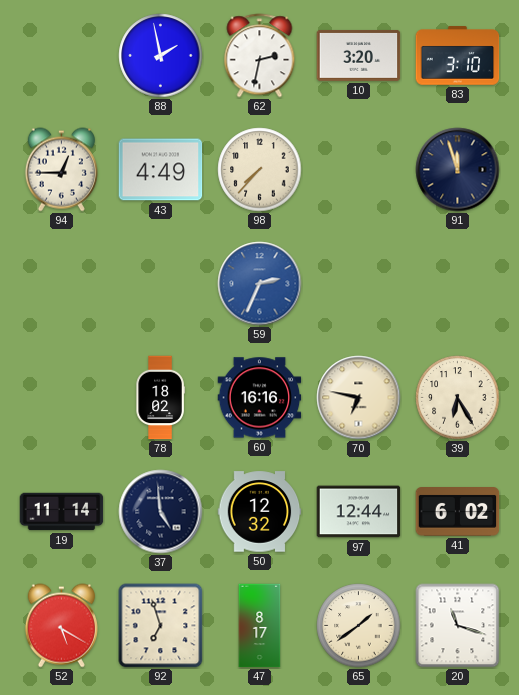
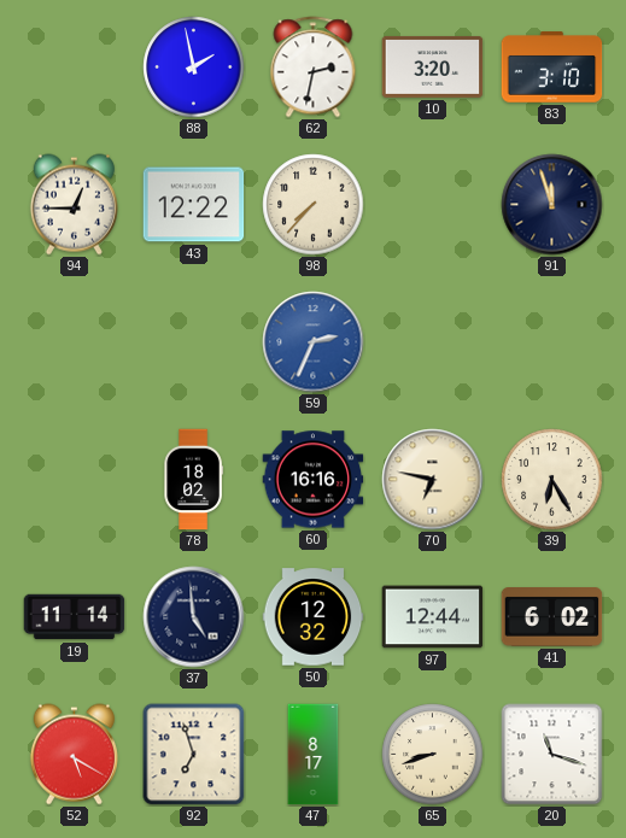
43: 4:49 -> 12:22 (194, 205)
65: 1:39 -> 8:42 (433, 755)
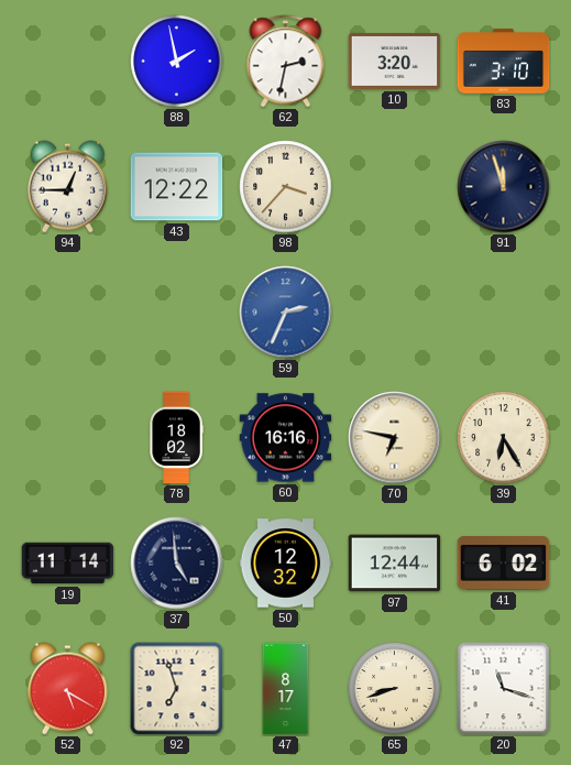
98: 7:37 -> 3:37 (286, 187)
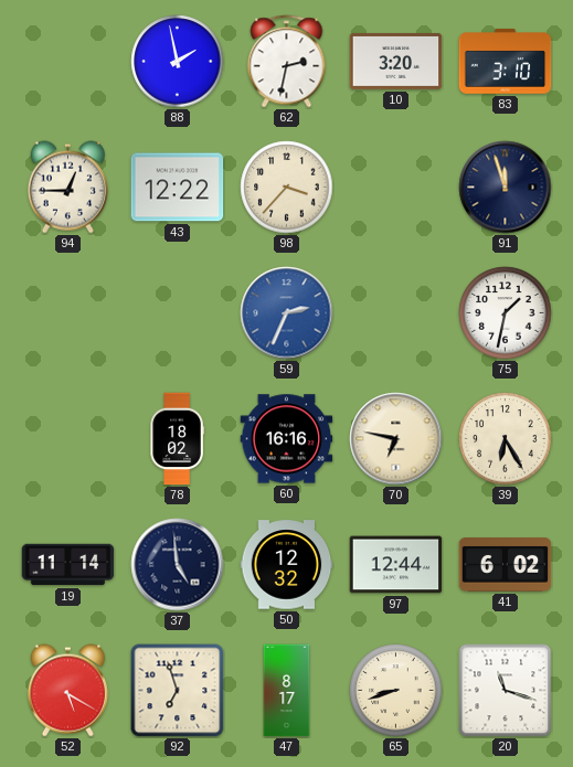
75: none -> 1:32 (506, 313)
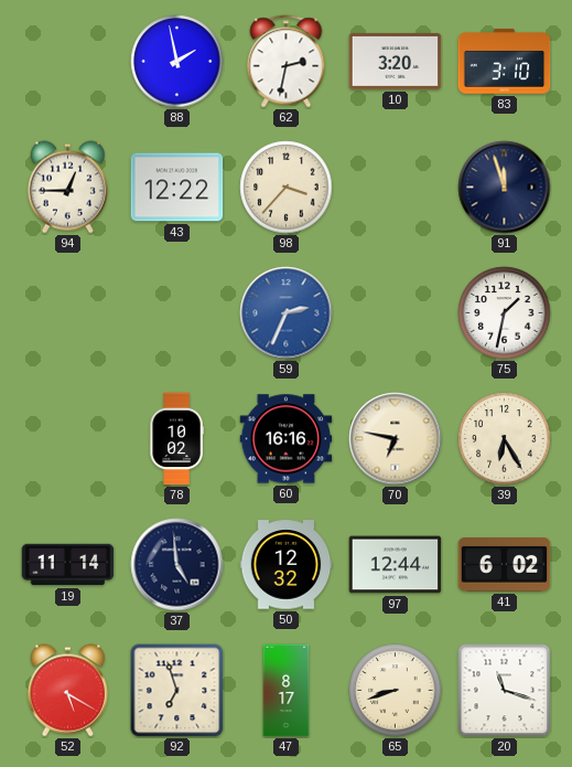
78: 18:02 -> 10:02 (176, 439)
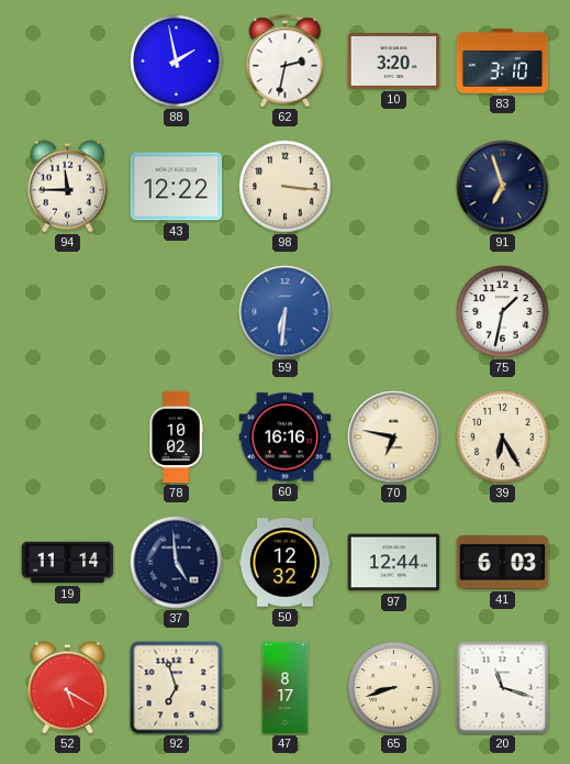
94: 12:45 -> 11:45 (67, 187)
98: 3:37 -> 3:16 (286, 187)
91: 11:57 -> 6:57 (503, 187)
59: 2:34 -> 6:31 (286, 312)
41: 6:02 -> 6:03 (503, 563)
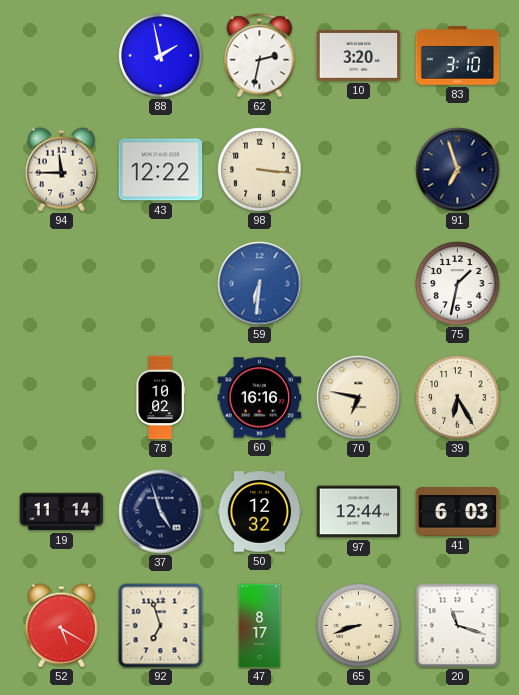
37: 4:59 -> 4:57 (161, 512)
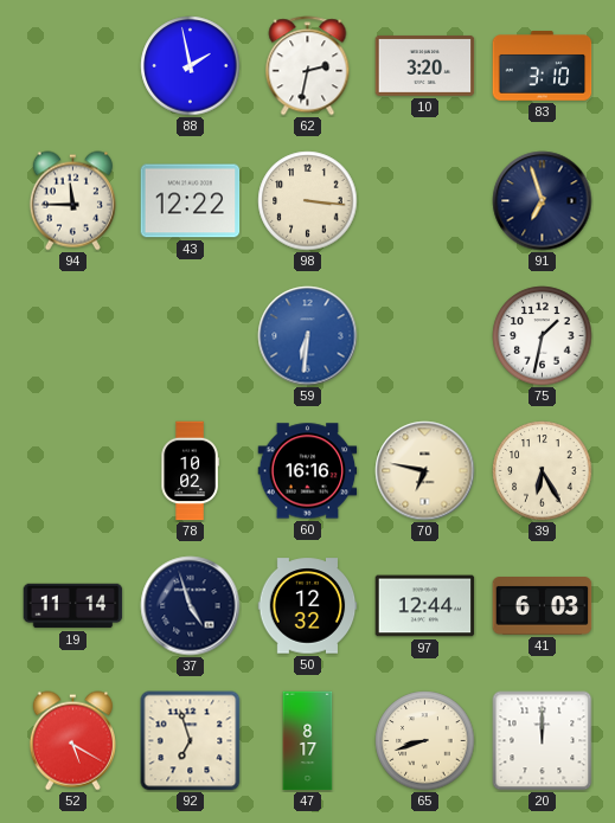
20: 11:18 -> 12:00 (543, 741)
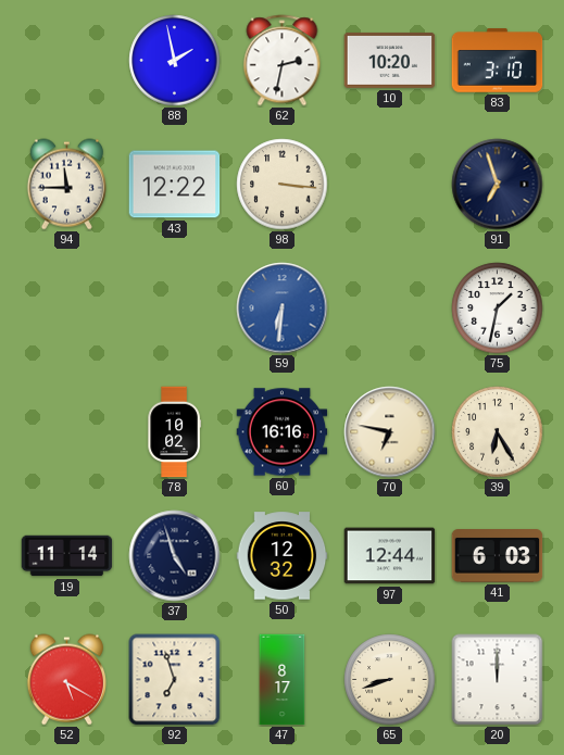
10: 3:20 -> 10:20 (390, 60)
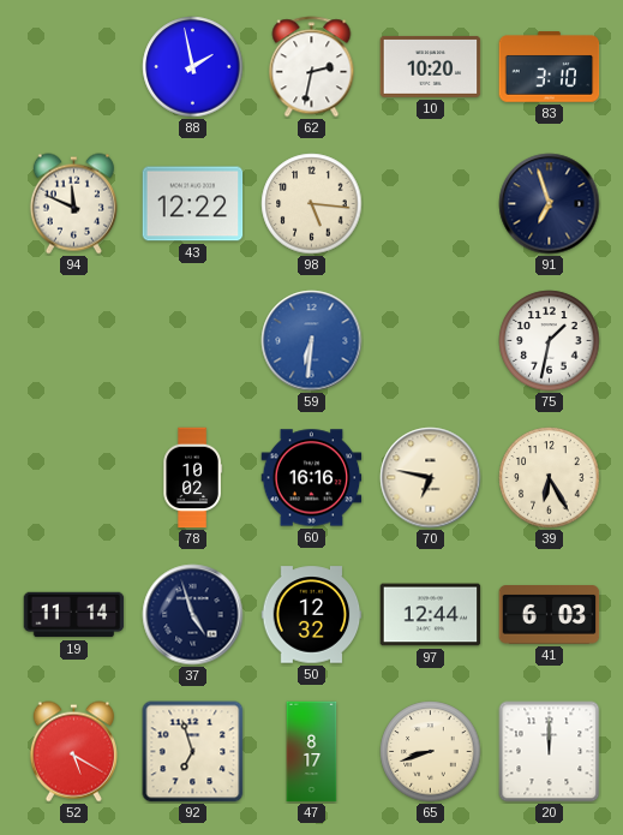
94: 11:45 -> 11:49 (73, 204)
98: 3:16 -> 5:16 (312, 204)
